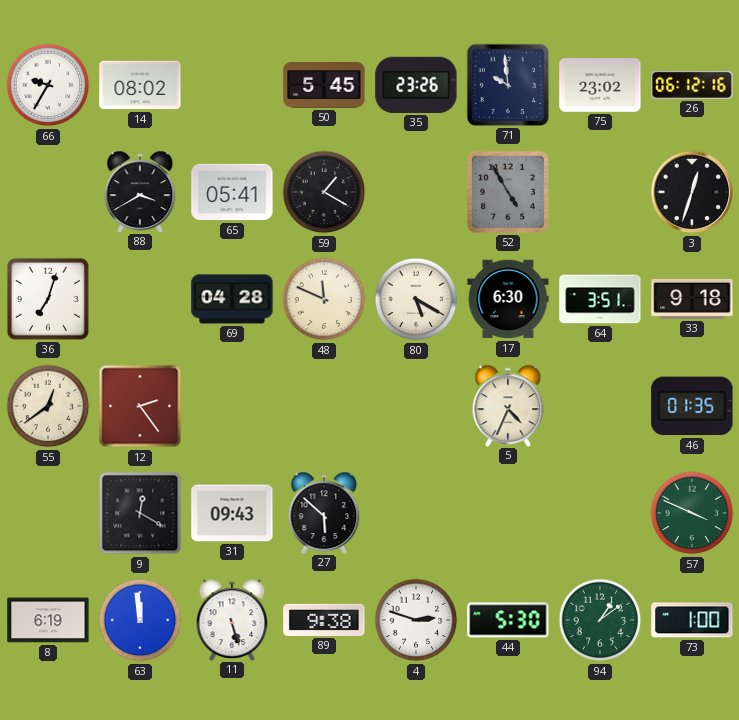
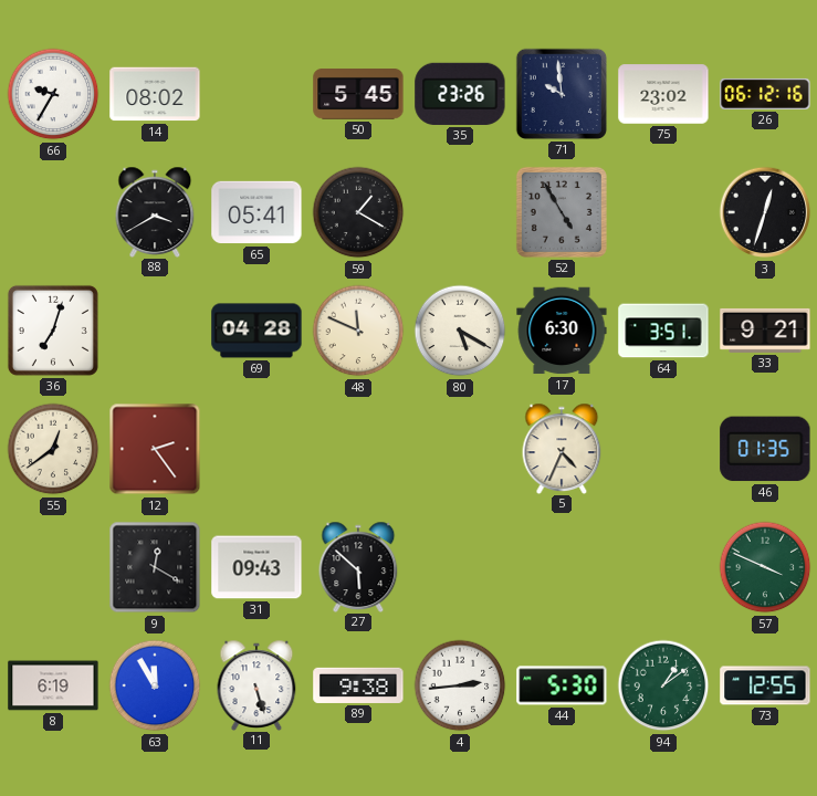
33: 9:18 -> 9:21 (765, 331)
63: 11:59 -> 11:55 (155, 685)
4: 2:48 -> 2:44 (460, 685)
73: 1:00 -> 12:55 (765, 685)
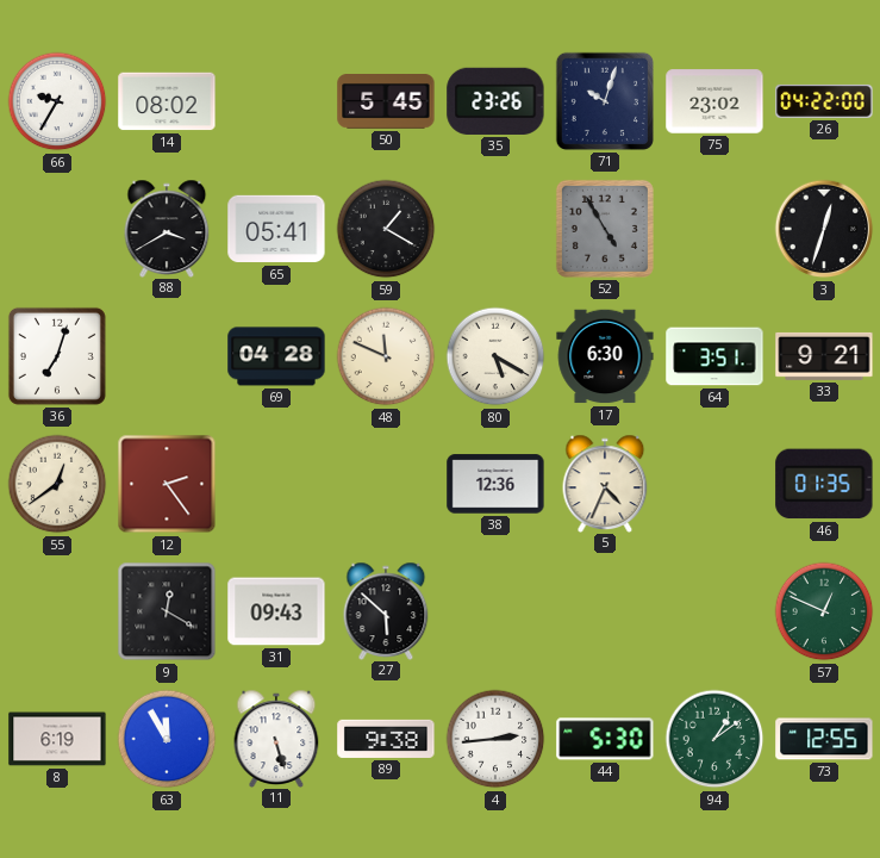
71: 9:59 -> 10:03 (605, 101)
26: 06:12 -> 04:22 (824, 101)
38: none -> 12:36 (495, 484)
57: 3:49 -> 12:49 (824, 611)
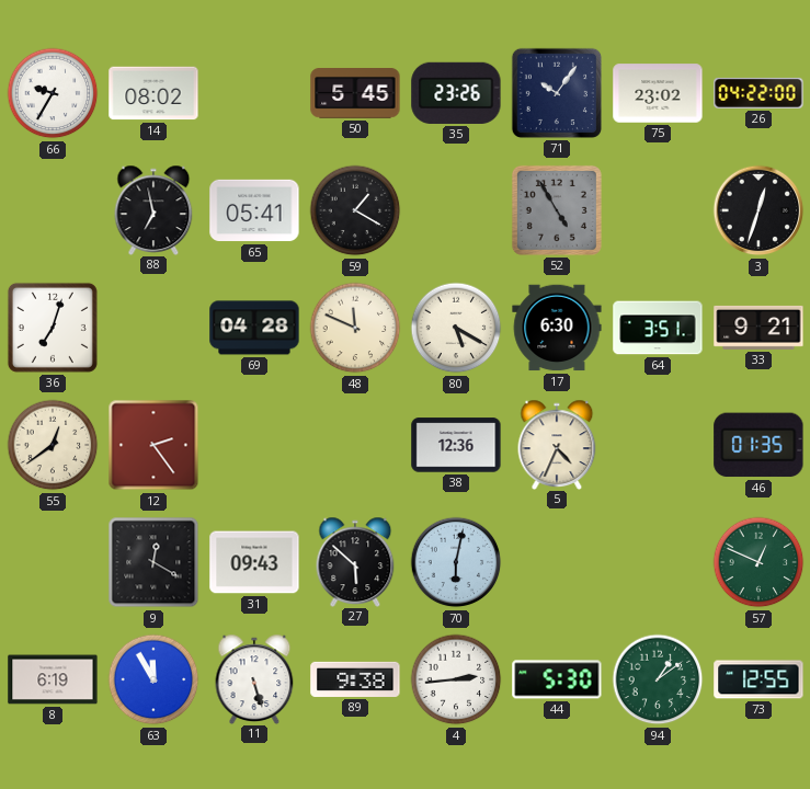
71: 10:03 -> 10:06 (557, 93)
88: 3:40 -> 6:58 (153, 209)
70: none -> 6:02 (456, 562)
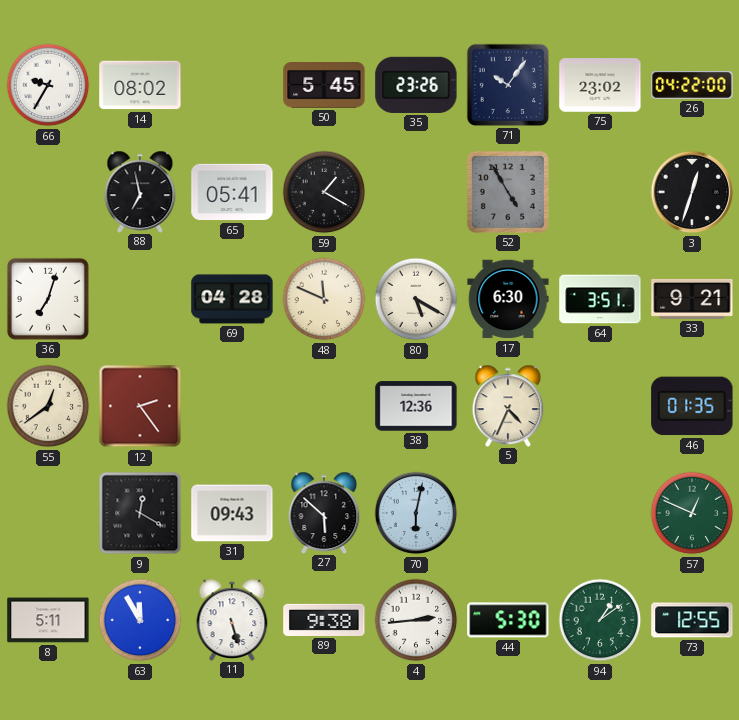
8: 6:19 -> 5:11 (48, 620)
